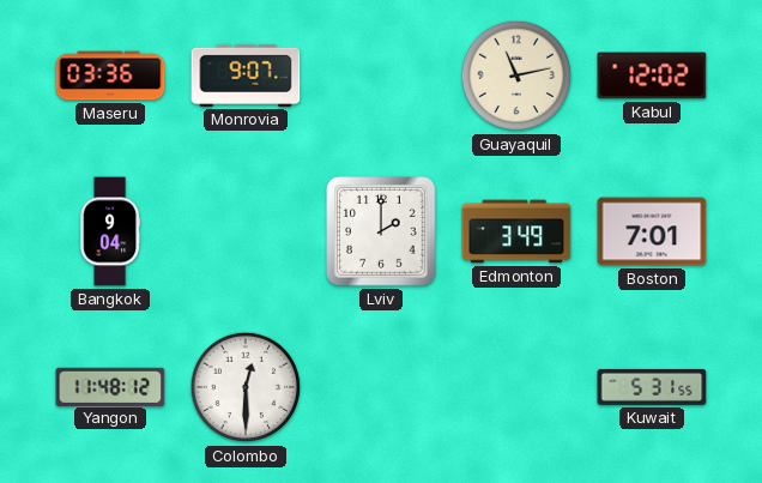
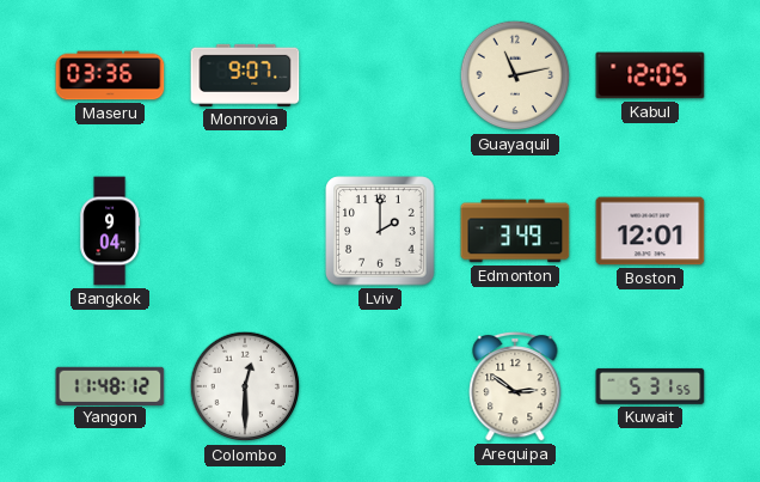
Kabul: 12:02 -> 12:05 (650, 75)
Boston: 7:01 -> 12:01 (650, 231)
Arequipa: none -> 2:51 (515, 386)
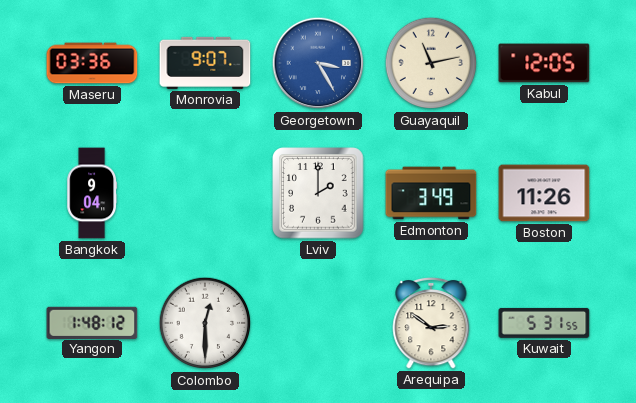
Georgetown: none -> 3:25 (318, 63)
Boston: 12:01 -> 11:26 (544, 193)
Yangon: 11:48 -> 1:48 (92, 322)
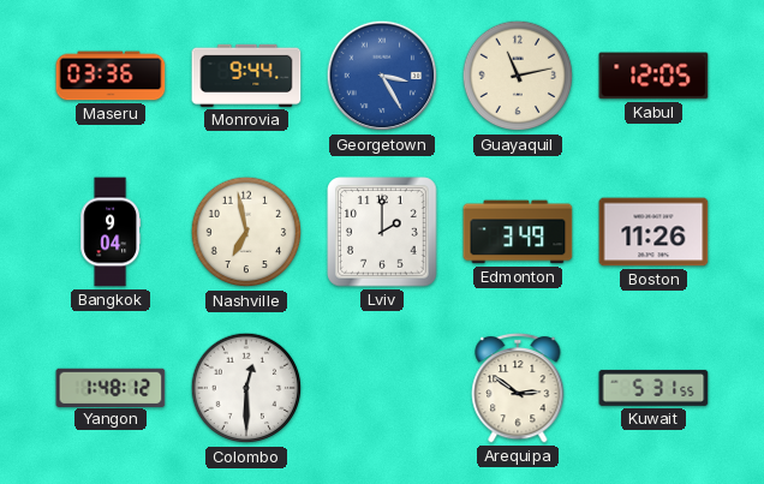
Monrovia: 9:07 -> 9:44 (246, 76)
Nashville: none -> 6:58 (246, 232)
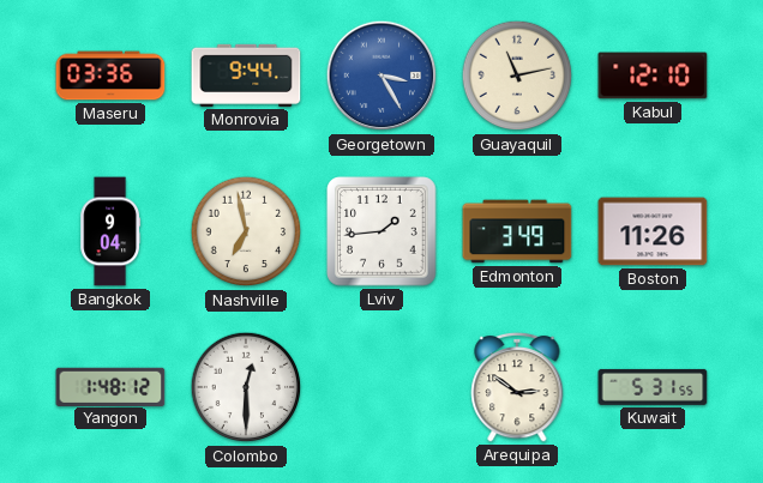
Kabul: 12:05 -> 12:10 (653, 76)
Lviv: 2:00 -> 1:44 (381, 231)
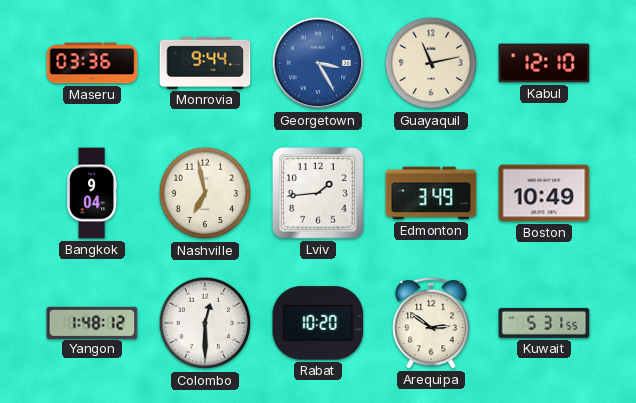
Boston: 11:26 -> 10:49 (544, 193)
Rabat: none -> 10:20 (318, 323)
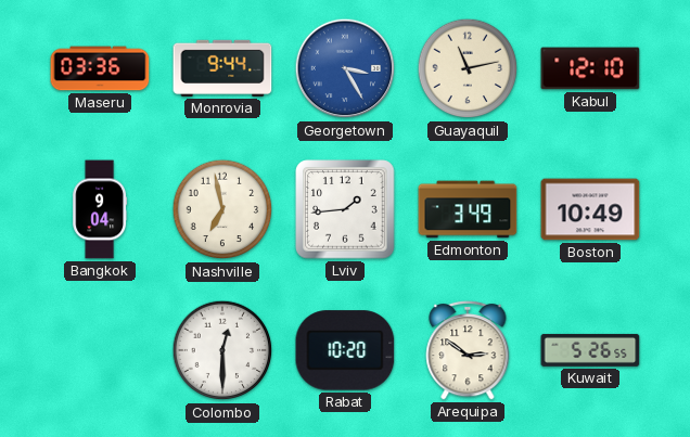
Yangon: 1:48 -> none (92, 322)
Kuwait: 5:31 -> 5:26 (590, 350)
